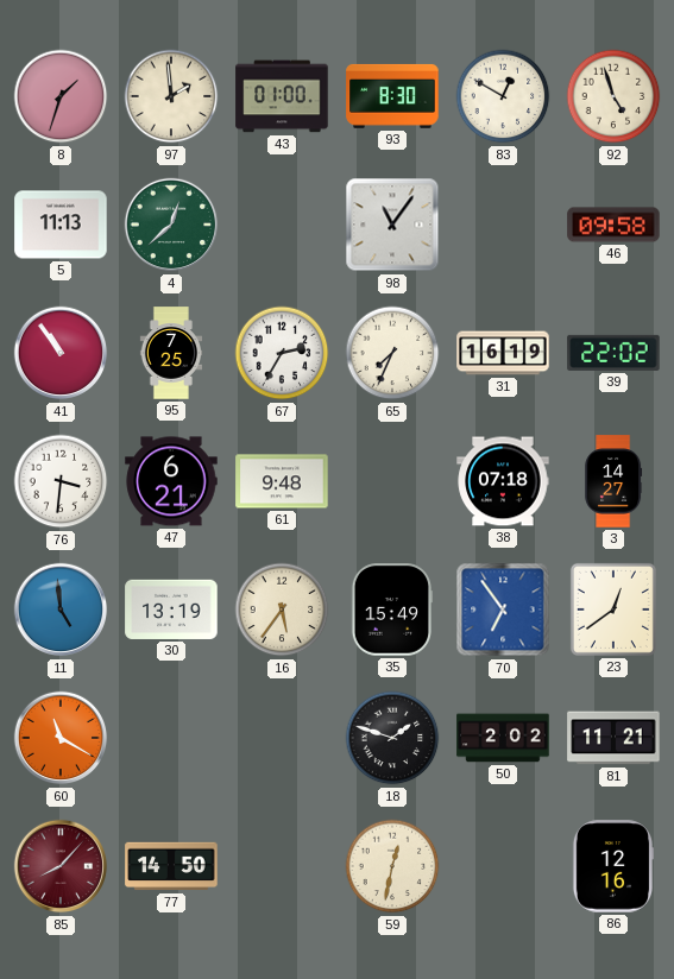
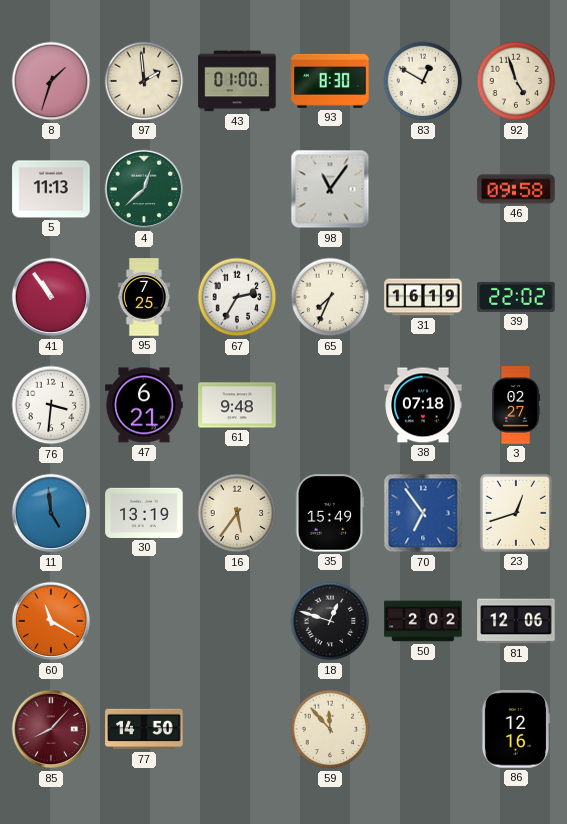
3: 14:27 -> 02:27 (516, 405)
23: 12:39 -> 12:42 (516, 513)
18: 1:48 -> 12:48 (330, 621)
81: 11:21 -> 12:06 (516, 621)
59: 12:32 -> 11:53 (330, 729)
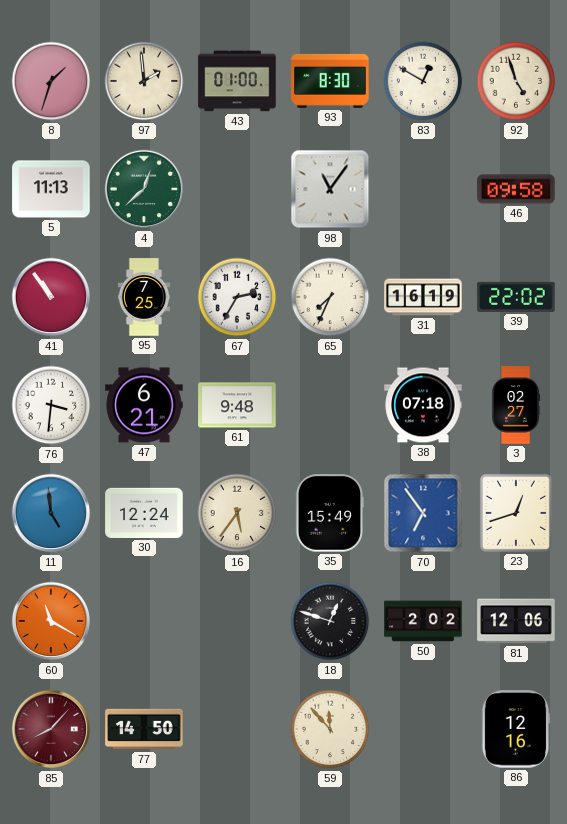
30: 13:19 -> 12:24 (144, 513)
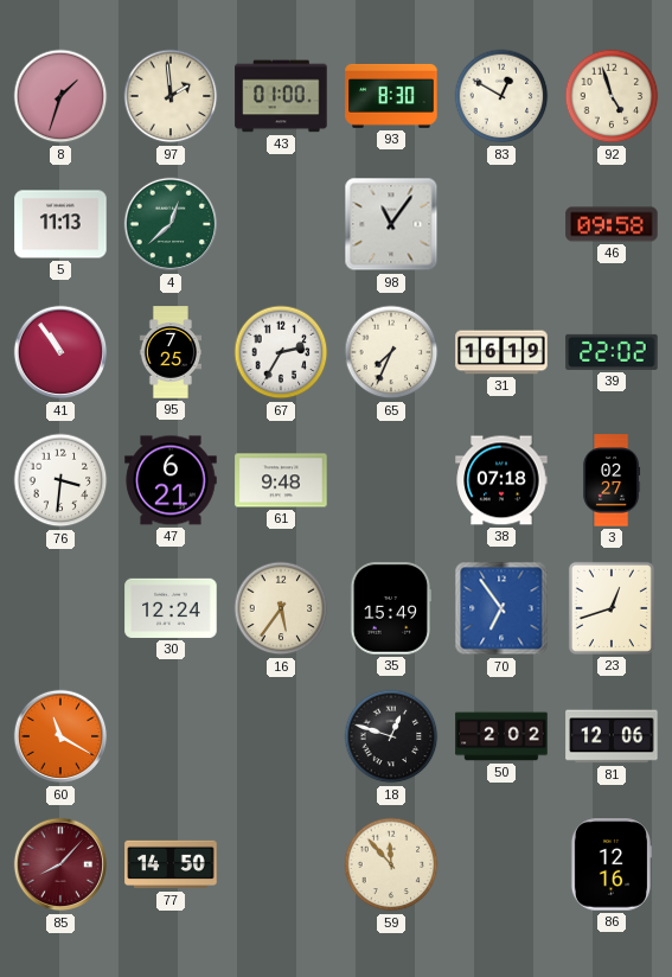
11: 4:59 -> none (51, 513)
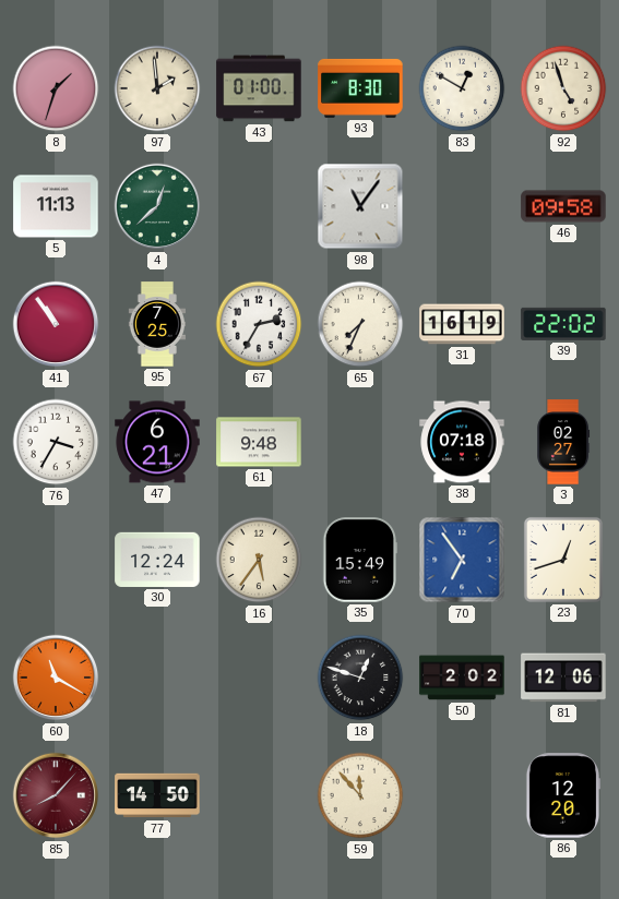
76: 3:31 -> 3:35 (56, 442)
86: 12:16 -> 12:20 (562, 795)
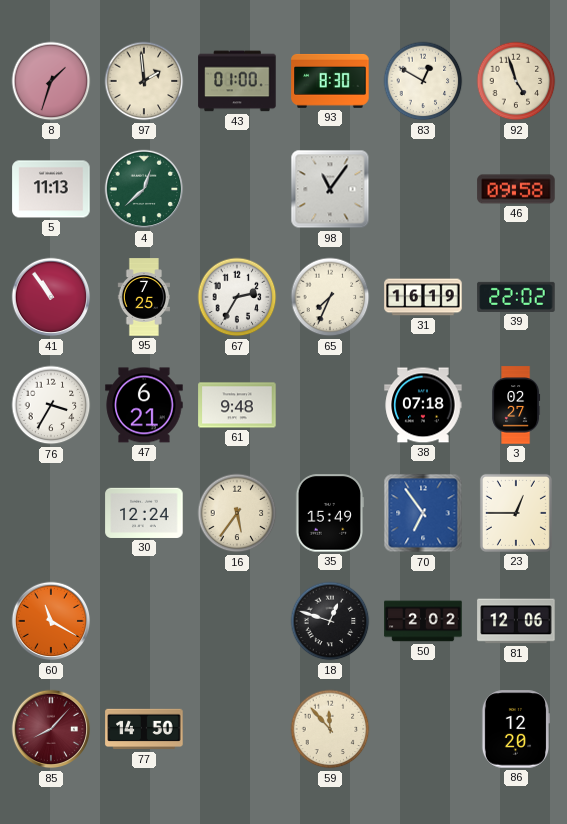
23: 12:42 -> 12:45 (516, 513)
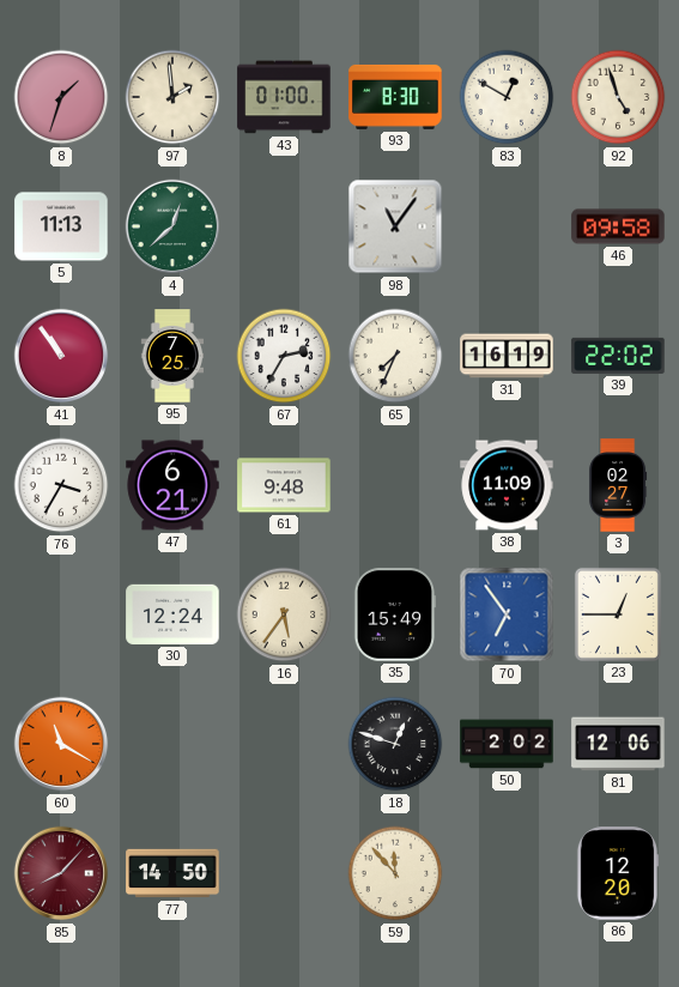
38: 07:18 -> 11:09 (507, 485)
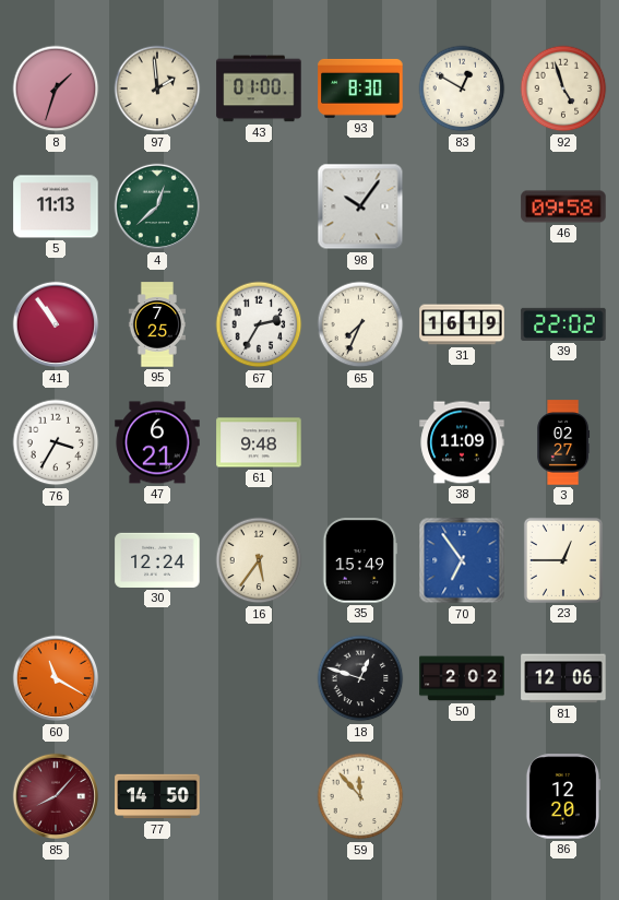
98: 11:06 -> 10:06 (360, 206)
